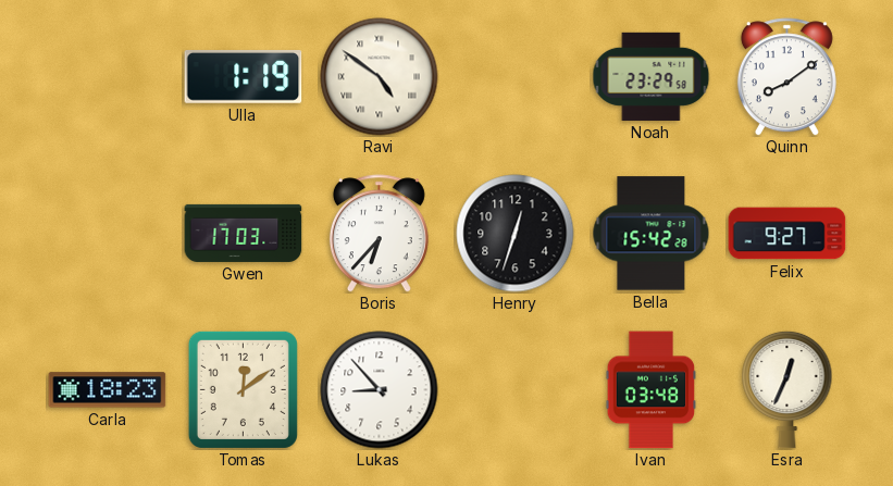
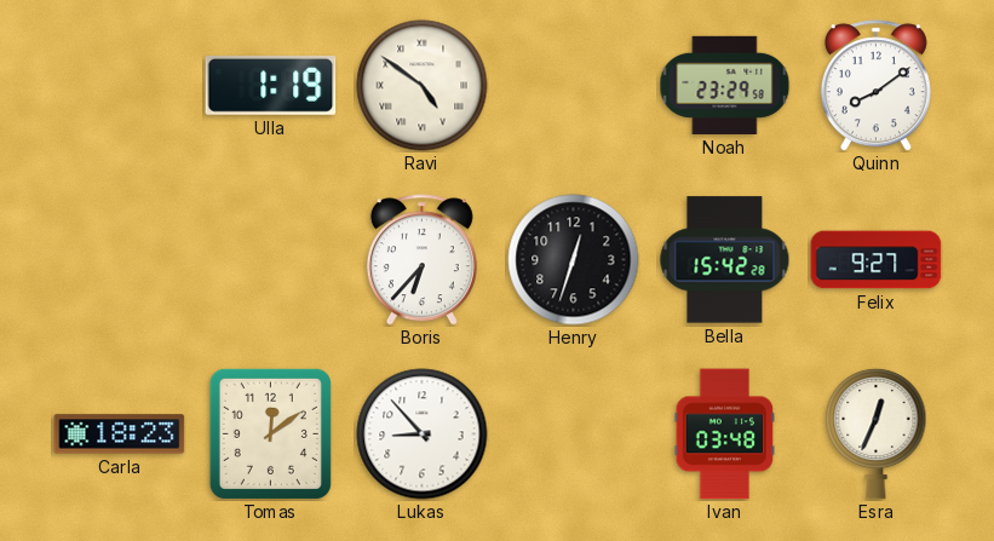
Gwen: 17:03 -> none (244, 233)
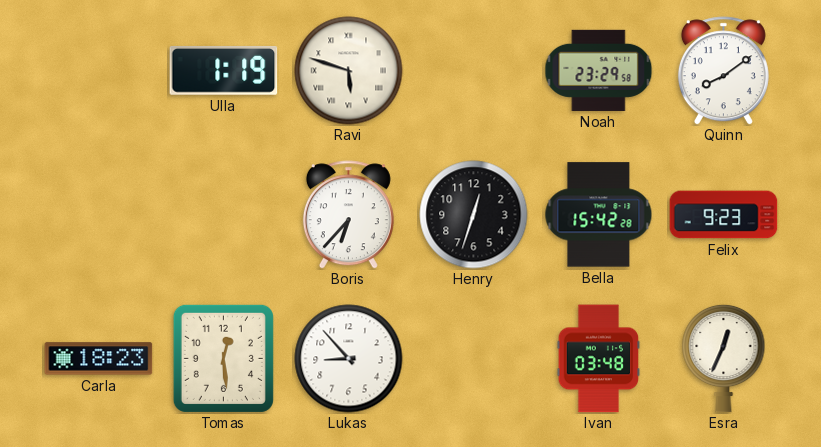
Ravi: 4:51 -> 5:48 (349, 71)
Felix: 9:27 -> 9:23 (724, 215)
Tomas: 12:09 -> 12:29 (223, 358)
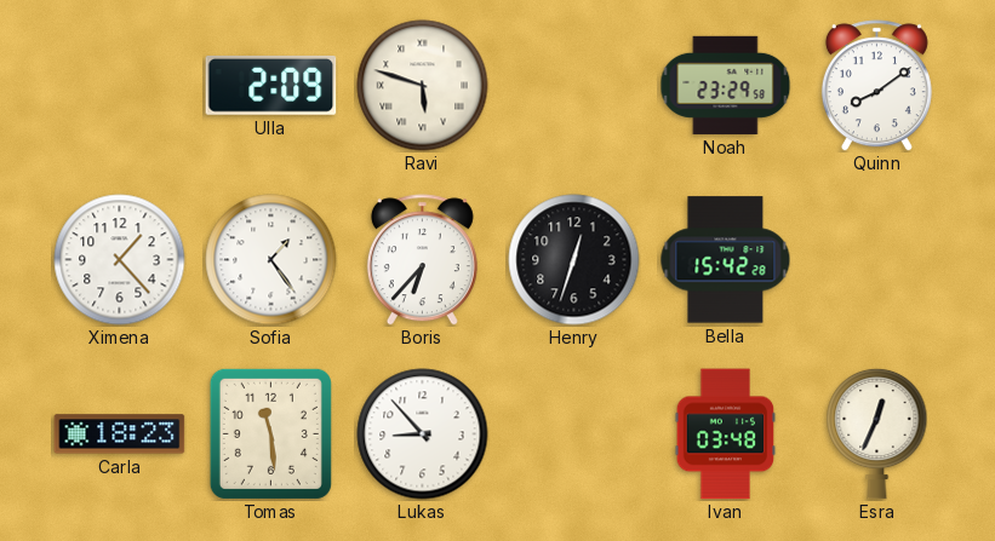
Ulla: 1:19 -> 2:09 (271, 86)
Ximena: none -> 1:23 (120, 260)
Sofia: none -> 1:24 (271, 260)
Felix: 9:23 -> none (724, 215)
Tomas: 12:29 -> 11:29 (270, 433)
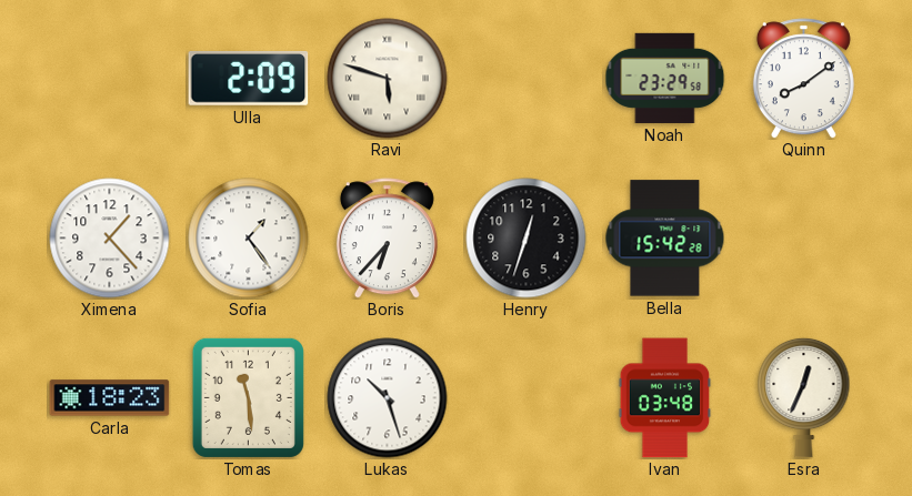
Lukas: 8:53 -> 10:27 (388, 398)
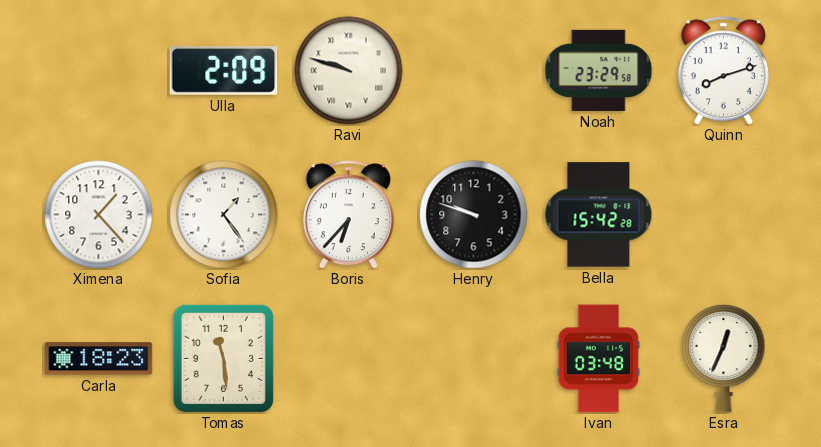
Ravi: 5:48 -> 9:48 (349, 71)
Quinn: 8:09 -> 8:12 (723, 71)
Henry: 12:33 -> 9:48 (474, 215)
Lukas: 10:27 -> none (388, 398)
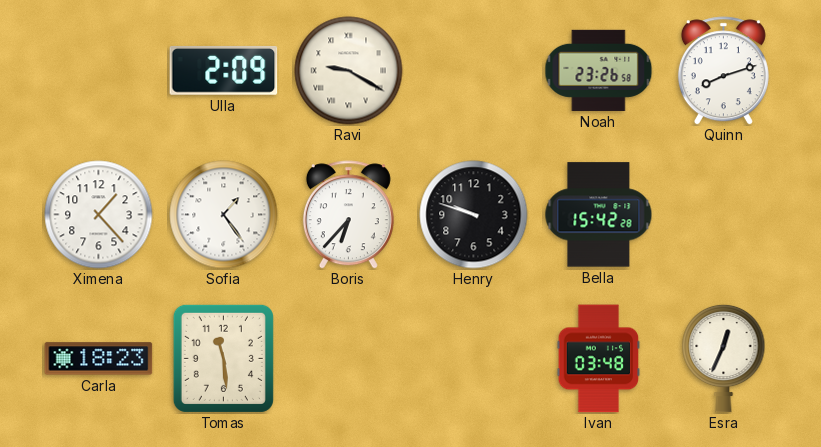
Ravi: 9:48 -> 9:20 (349, 71)
Noah: 23:29 -> 23:26 (599, 70)
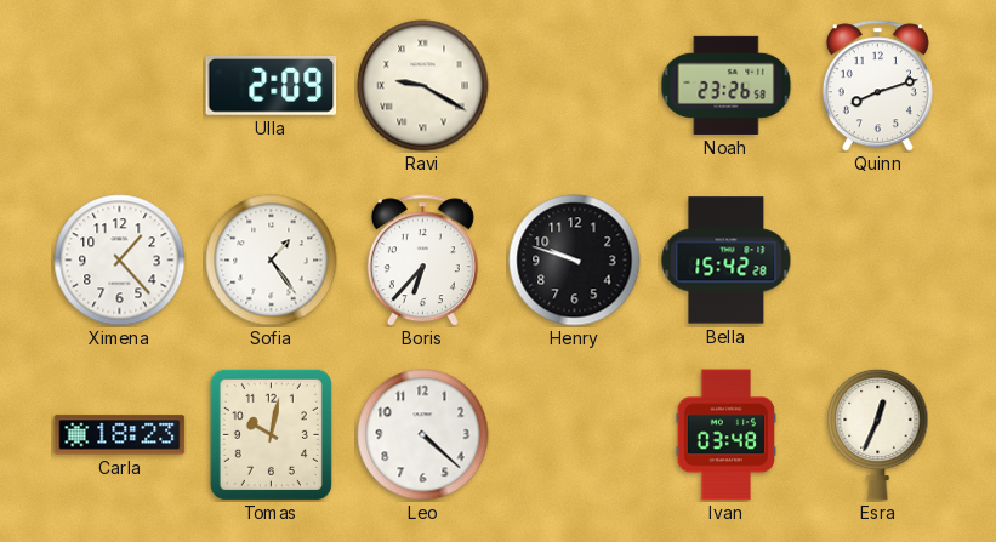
Tomas: 11:29 -> 10:02 (271, 434)
Leo: none -> 4:22 (423, 435)
